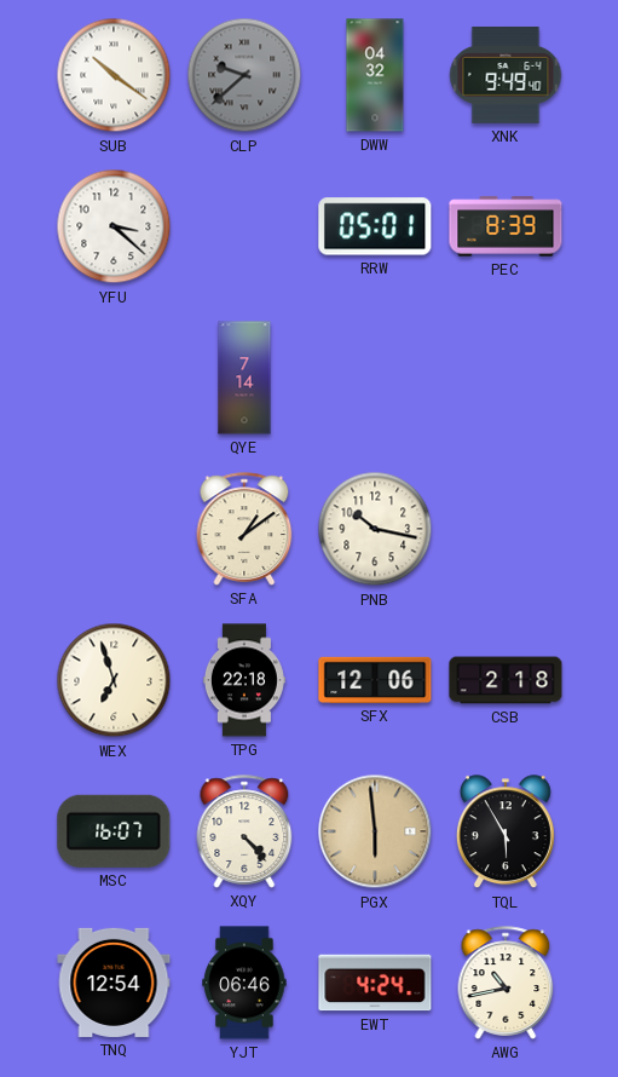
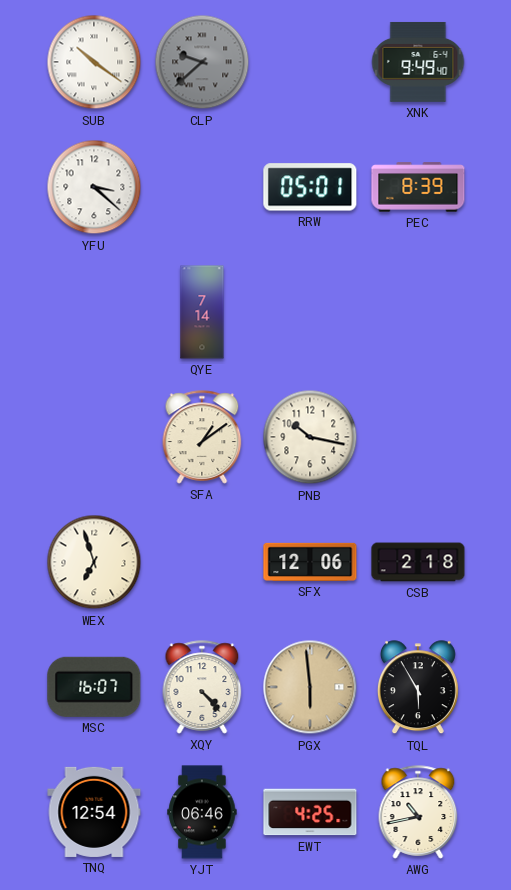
DWW: 04:32 -> none (375, 75)
TPG: 22:18 -> none (244, 680)
EWT: 4:24 -> 4:25 (310, 812)
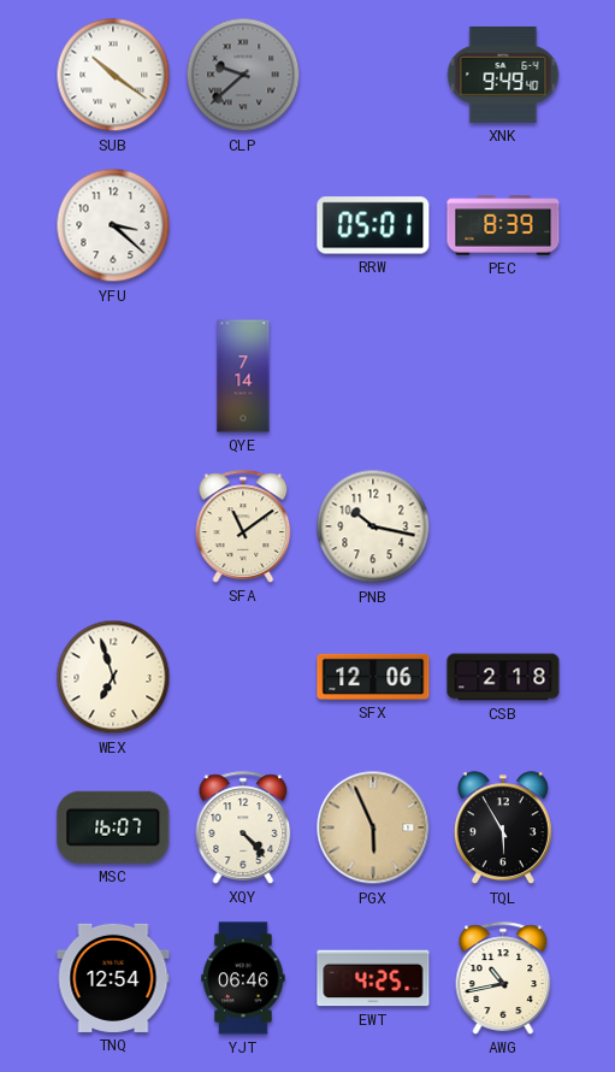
SFA: 1:09 -> 11:09 (243, 526)
PGX: 5:59 -> 5:56 (373, 827)
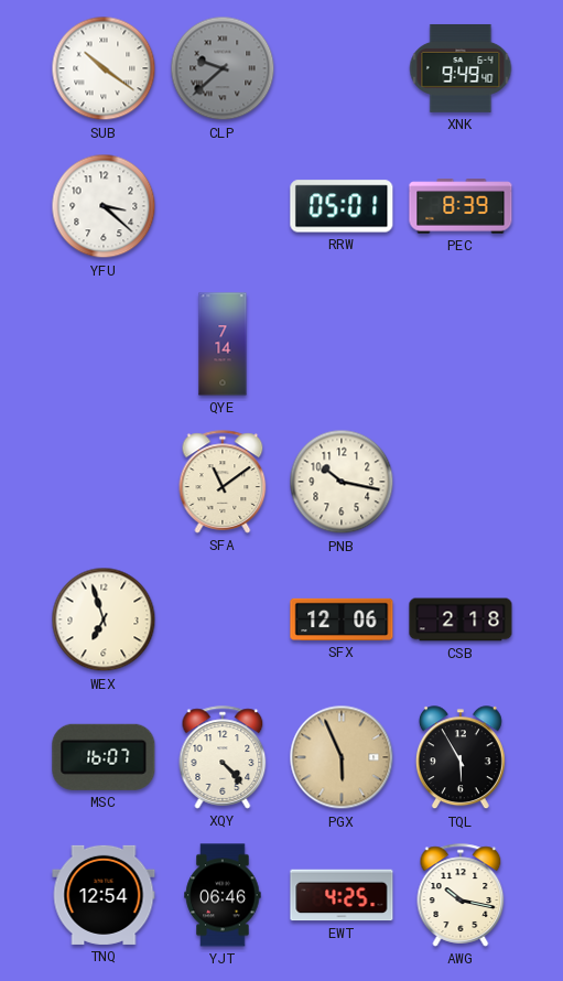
AWG: 10:43 -> 10:17 (461, 895)
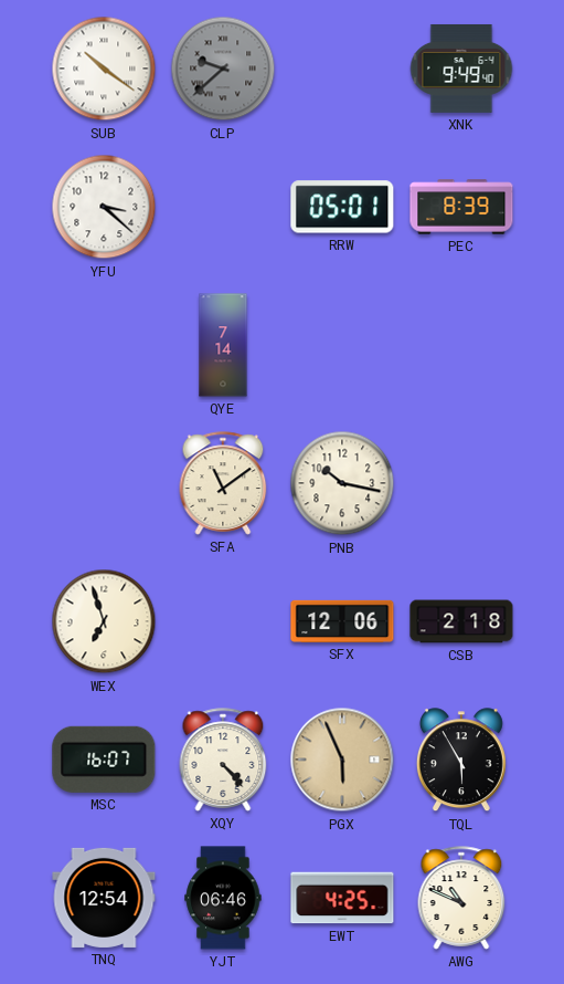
AWG: 10:17 -> 10:49 (461, 898)
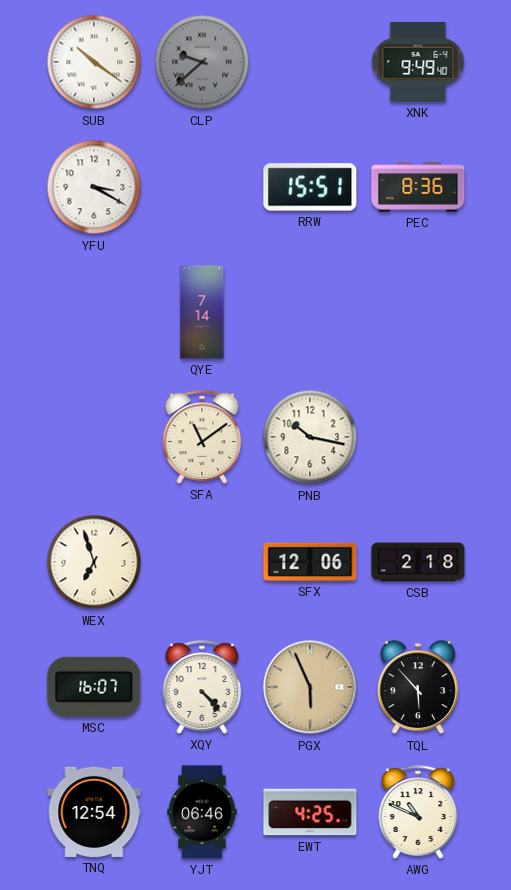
YFU: 3:22 -> 3:20 (94, 187)
RRW: 05:01 -> 15:51 (310, 187)
PEC: 8:39 -> 8:36 (418, 187)
TQL: 5:55 -> 5:53 (418, 688)
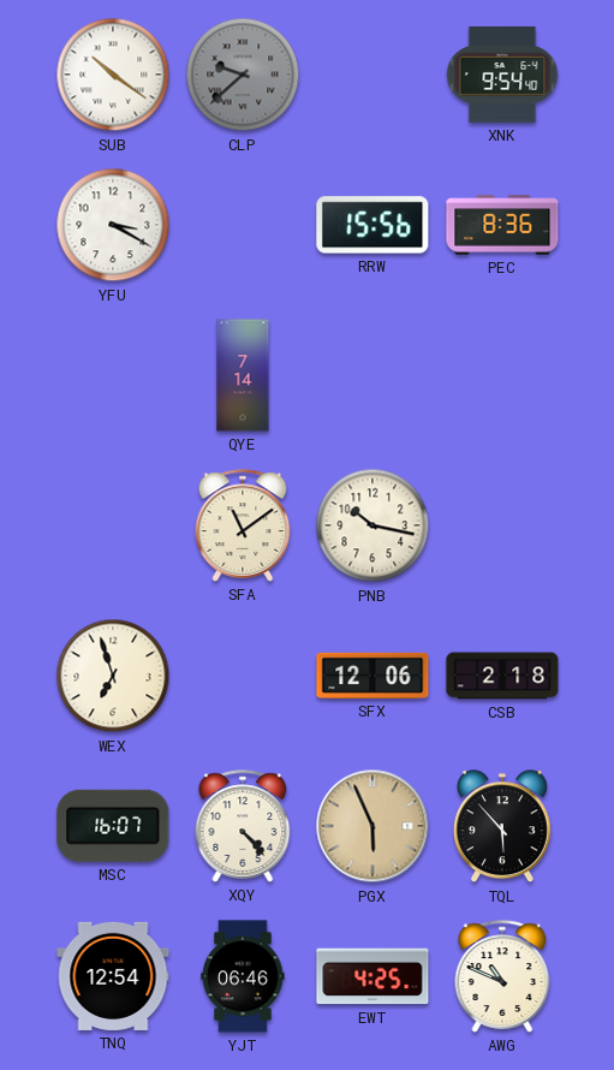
XNK: 9:49 -> 9:54 (502, 75)
RRW: 15:51 -> 15:56 (372, 225)
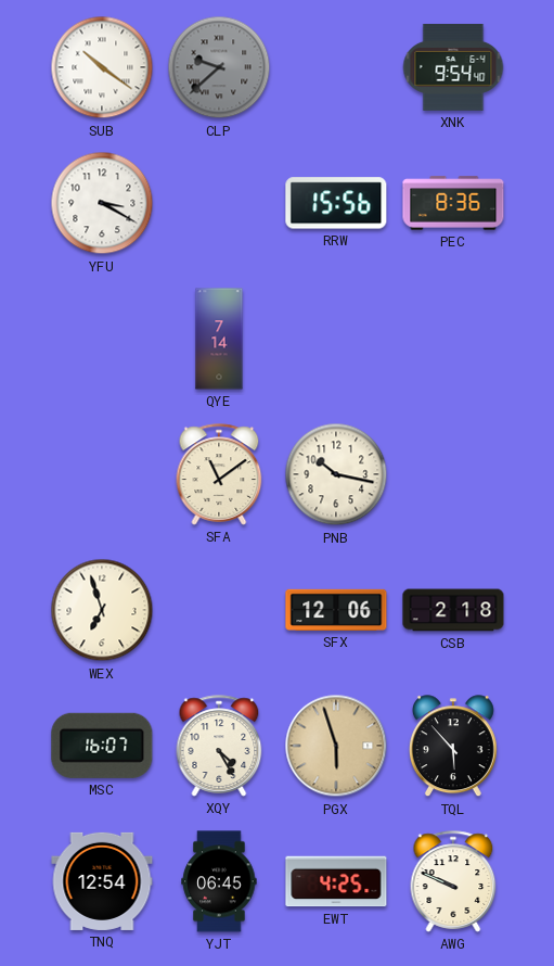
XQY: 4:23 -> 4:25 (219, 746)
PGX: 5:56 -> 5:57 (336, 746)
YJT: 06:46 -> 06:45 (219, 881)
AWG: 10:49 -> 9:49 (453, 881)
